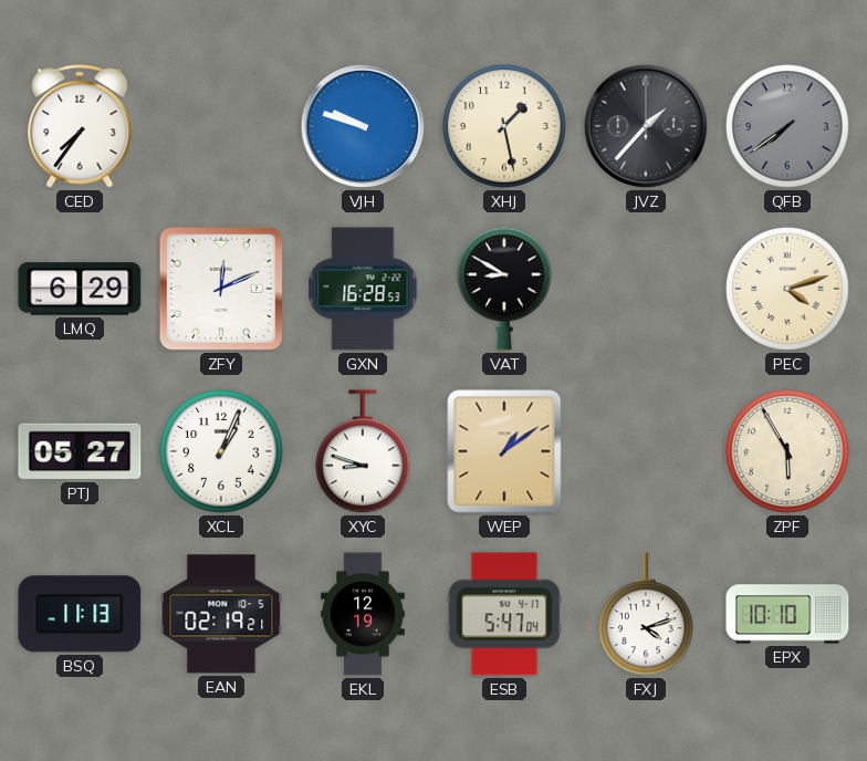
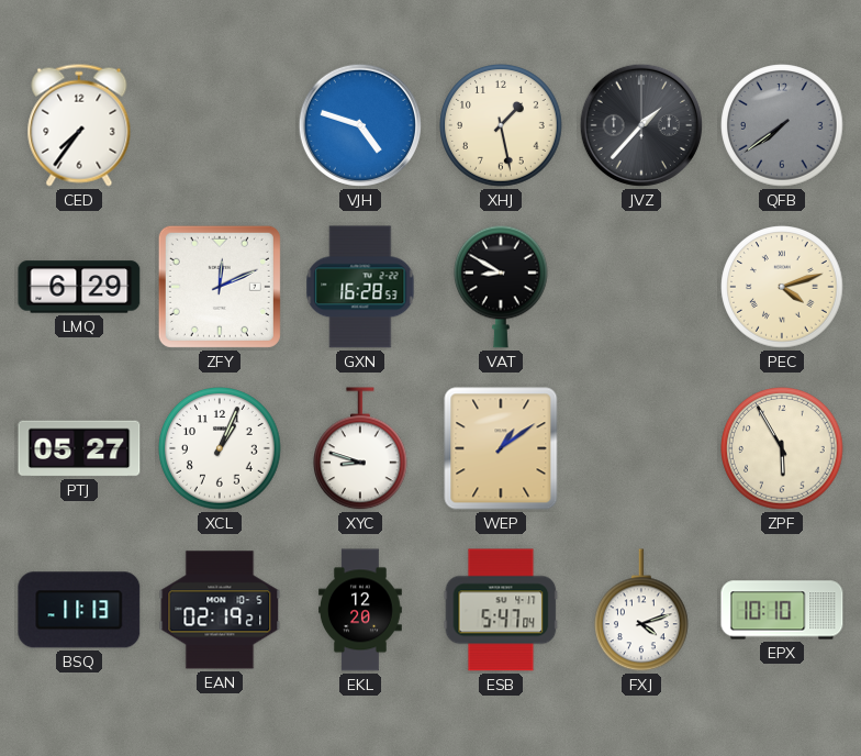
VJH: 9:48 -> 4:48 (360, 125)
EKL: 12:19 -> 12:20 (361, 610)
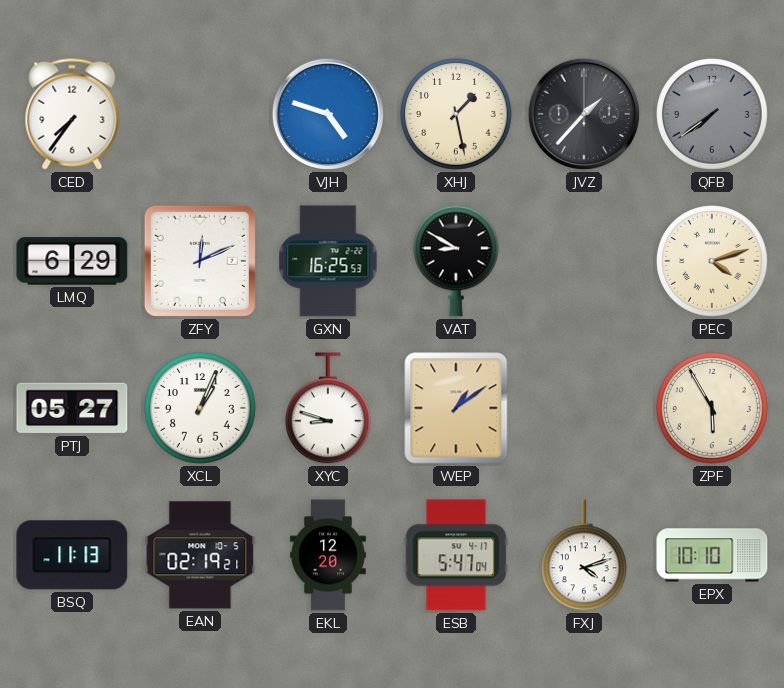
GXN: 16:28 -> 16:25 (328, 261)
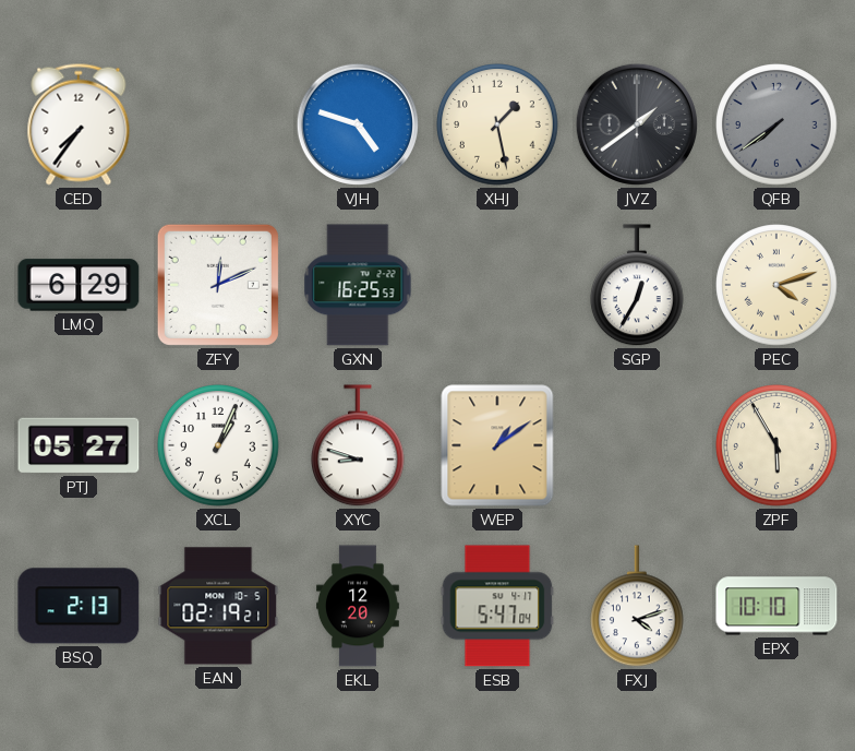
JVZ: 1:37 -> 1:39 (637, 124)
VAT: 8:50 -> none (457, 261)
SGP: none -> 12:35 (638, 286)
BSQ: 11:13 -> 2:13 (79, 606)
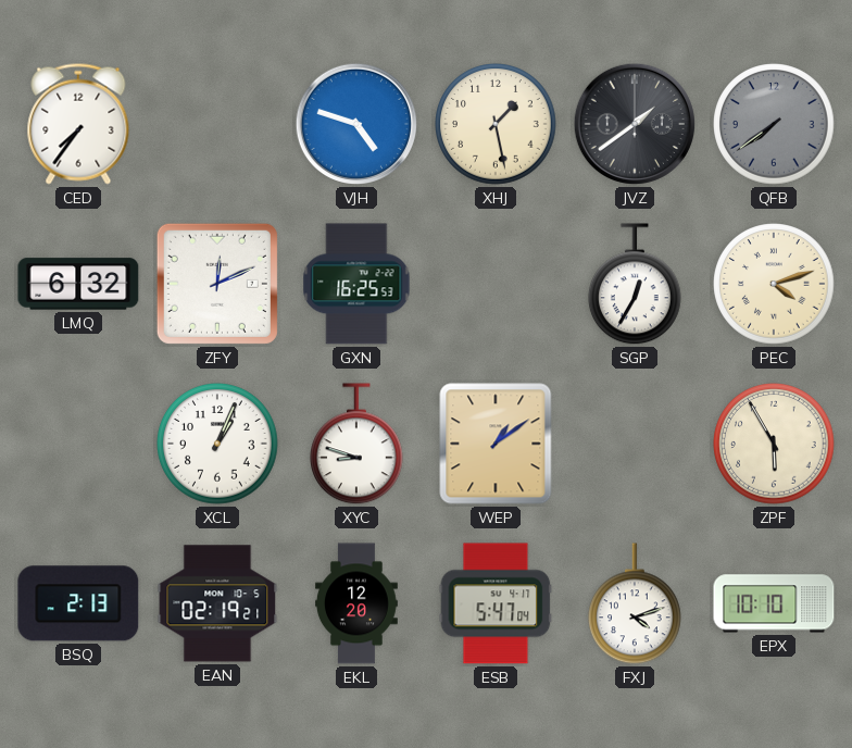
LMQ: 6:29 -> 6:32 (78, 284)
PTJ: 05:27 -> none (79, 445)
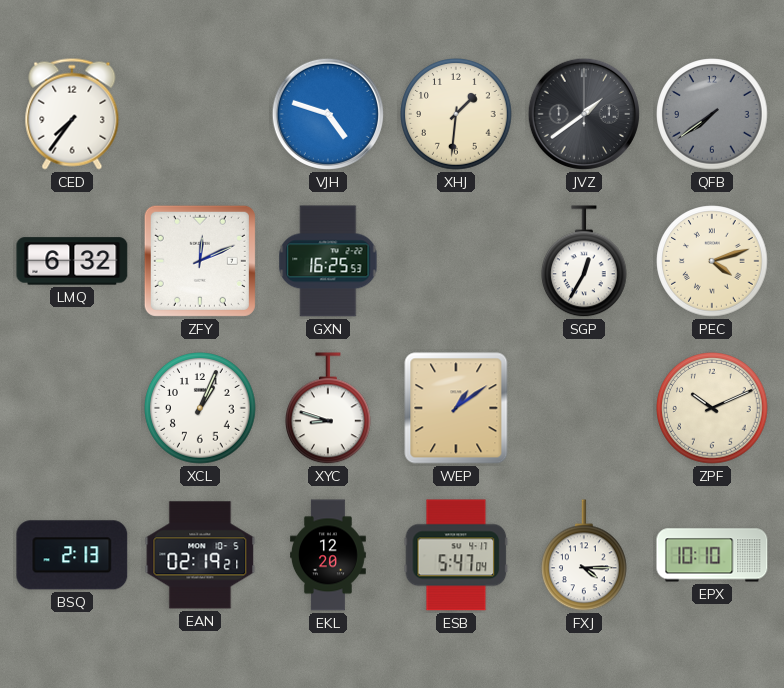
XHJ: 1:28 -> 1:31 (456, 114)
ZPF: 5:55 -> 10:11 (712, 408)
FXJ: 4:12 -> 4:15 (585, 556)
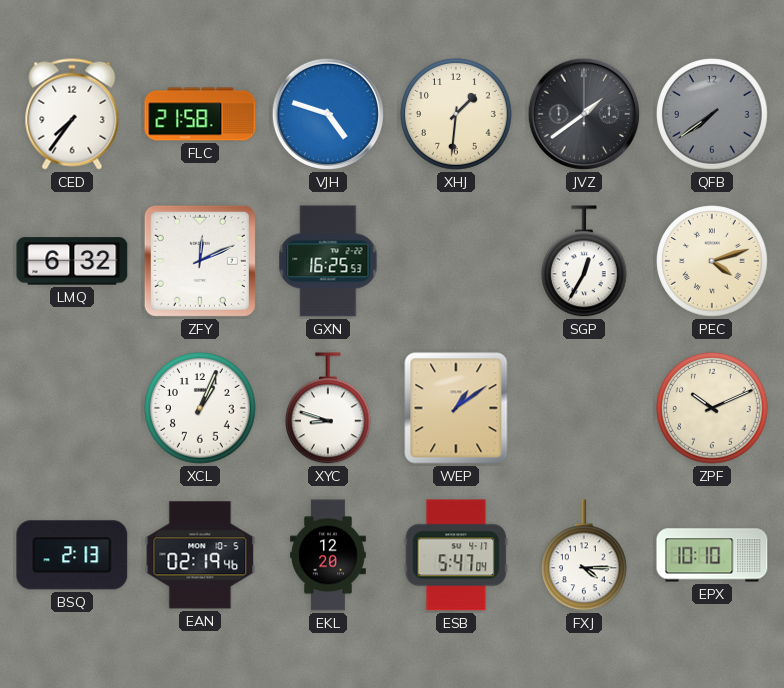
FLC: none -> 21:58 (200, 114)
EAN: 02:19:21 -> 02:19:46 (200, 555)
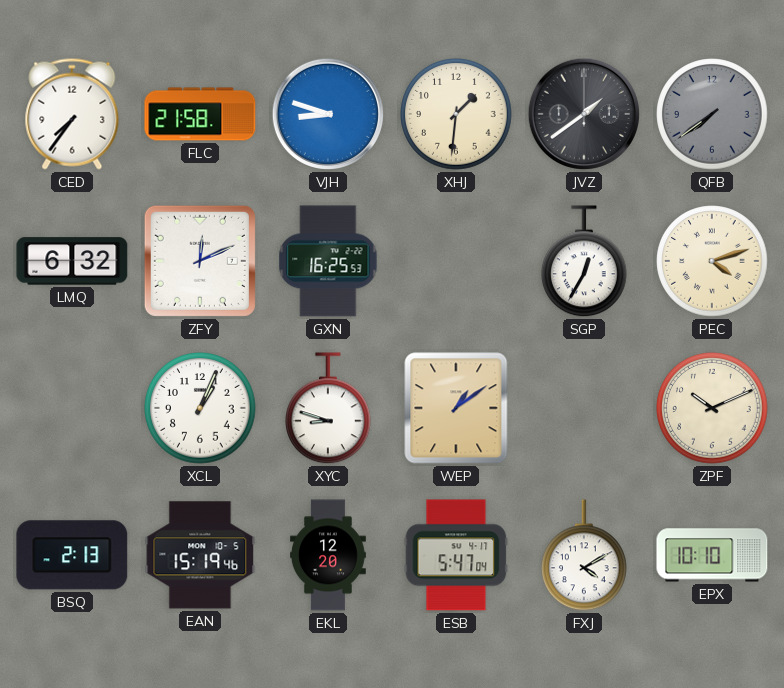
VJH: 4:48 -> 8:48 (328, 114)
EAN: 02:19 -> 15:19 (200, 555)
FXJ: 4:15 -> 4:10 (585, 556)
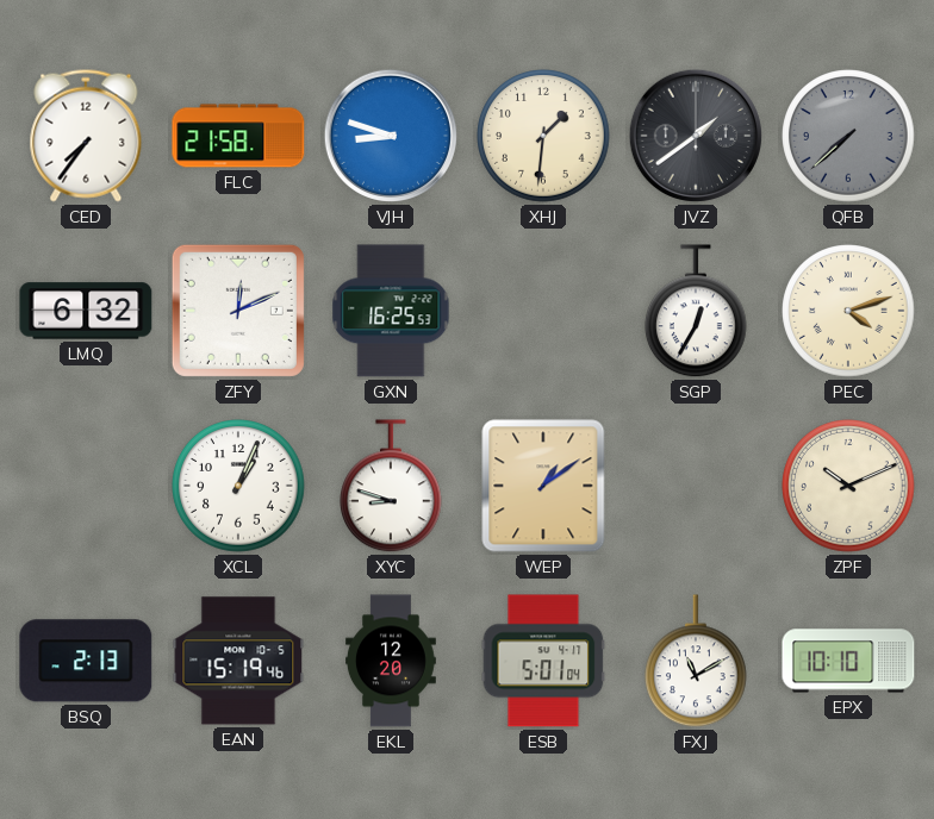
QFB: 7:39 -> 7:38 (848, 136)
ESB: 5:47 -> 5:01 (543, 661)
FXJ: 4:10 -> 11:10 (697, 662)
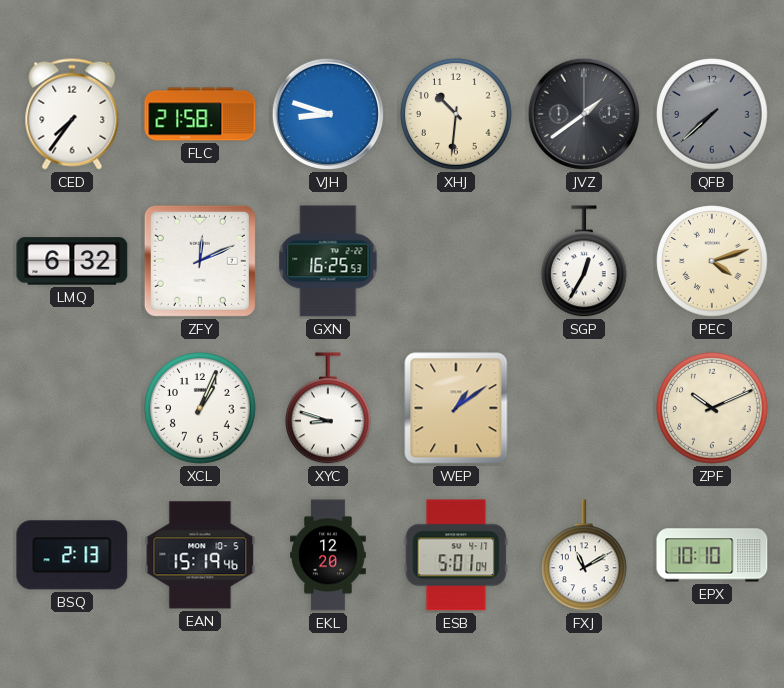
XHJ: 1:31 -> 10:31 (456, 114)
